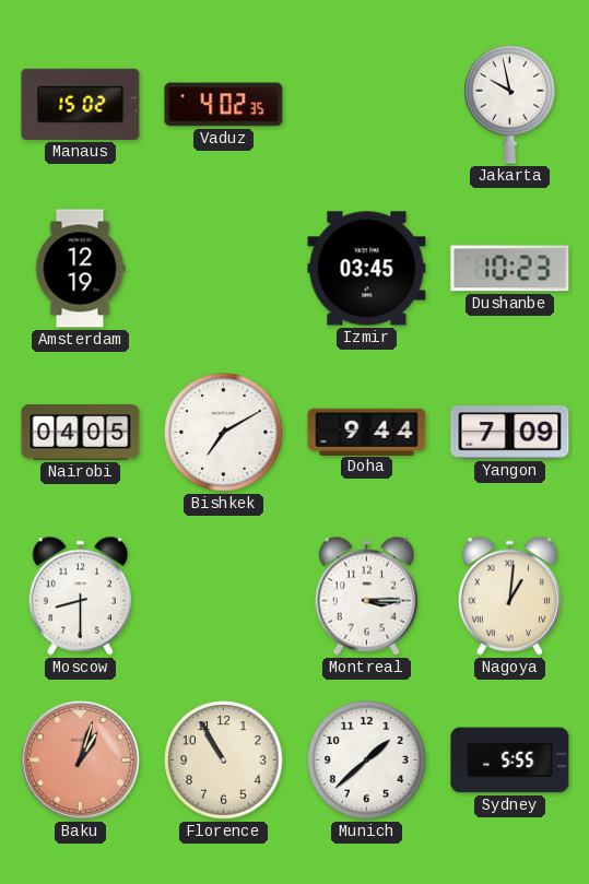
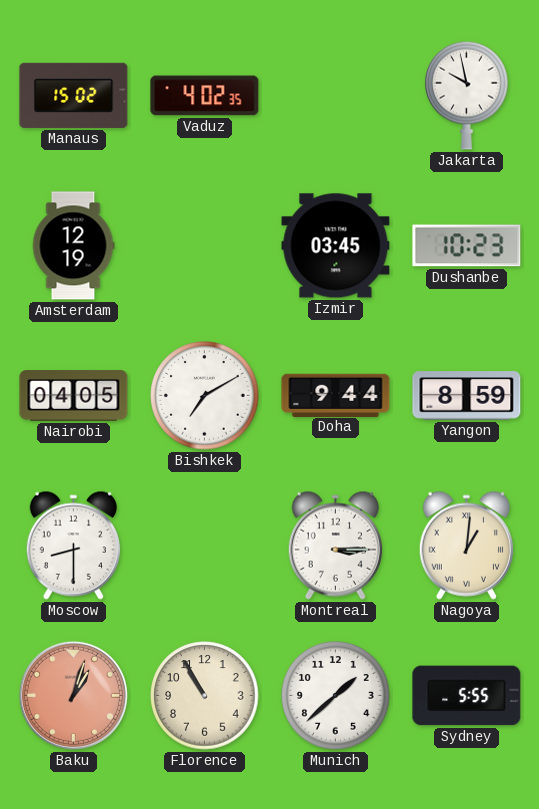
Yangon: 7:09 -> 8:59 (467, 396)
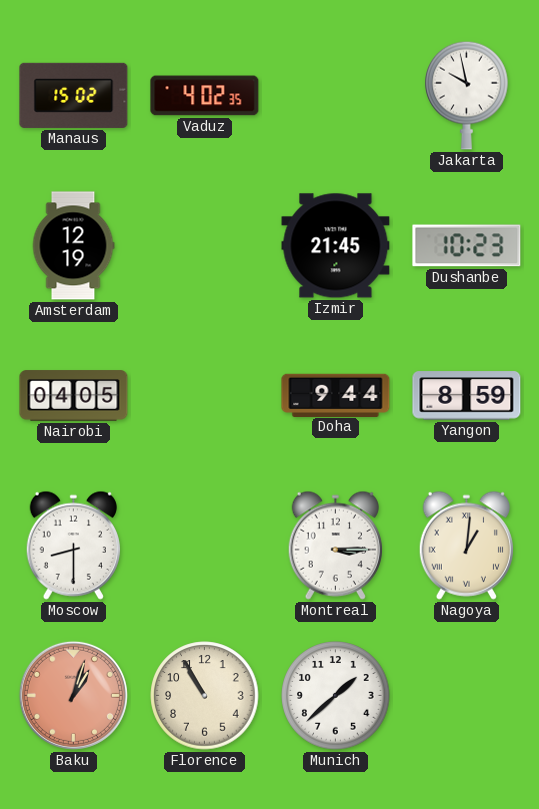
Izmir: 03:45 -> 21:45 (336, 246)
Bishkek: 7:10 -> none (205, 396)
Sydney: 5:55 -> none (467, 696)
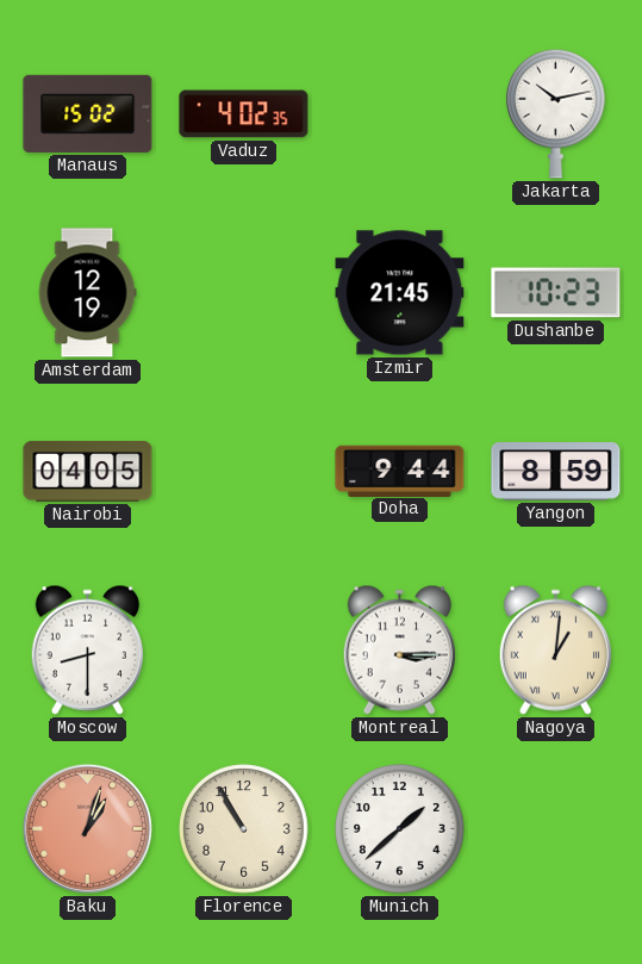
Jakarta: 9:58 -> 10:13 (556, 113)
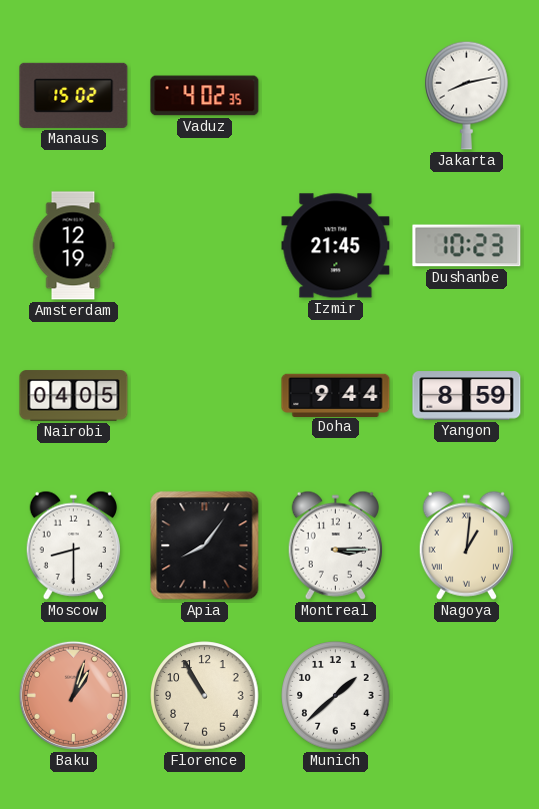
Jakarta: 10:13 -> 8:13 (467, 95)
Apia: none -> 8:06 (205, 546)
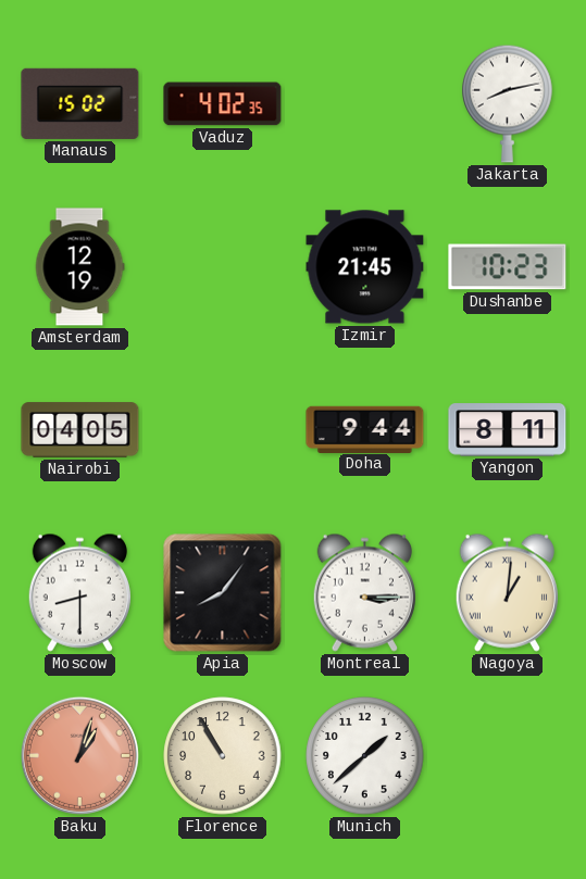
Yangon: 8:59 -> 8:11 (508, 430)
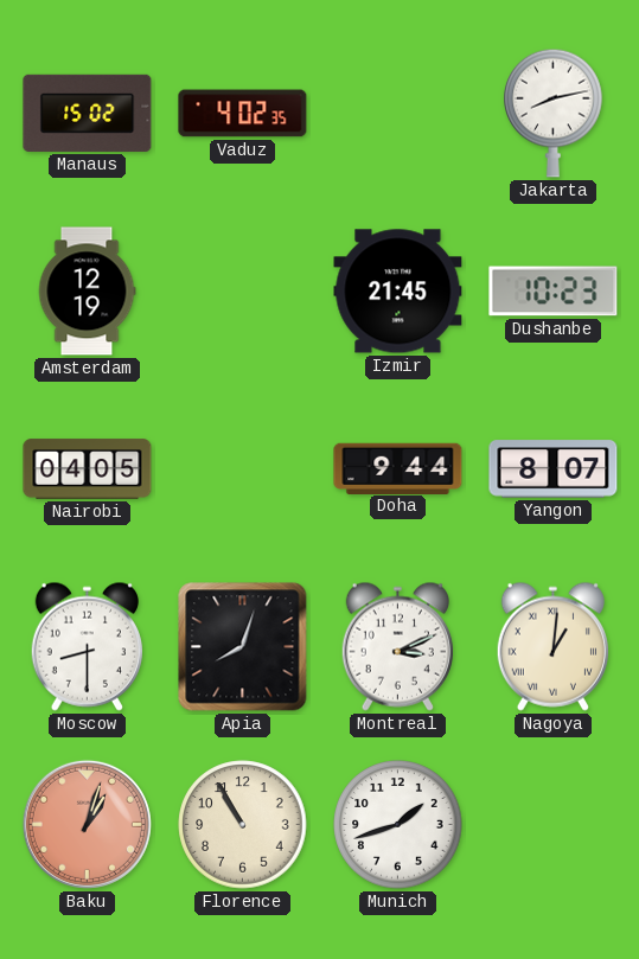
Yangon: 8:11 -> 8:07 (554, 469)
Apia: 8:06 -> 8:03 (243, 647)
Montreal: 3:15 -> 3:11 (397, 646)
Munich: 1:38 -> 1:42 (398, 825)
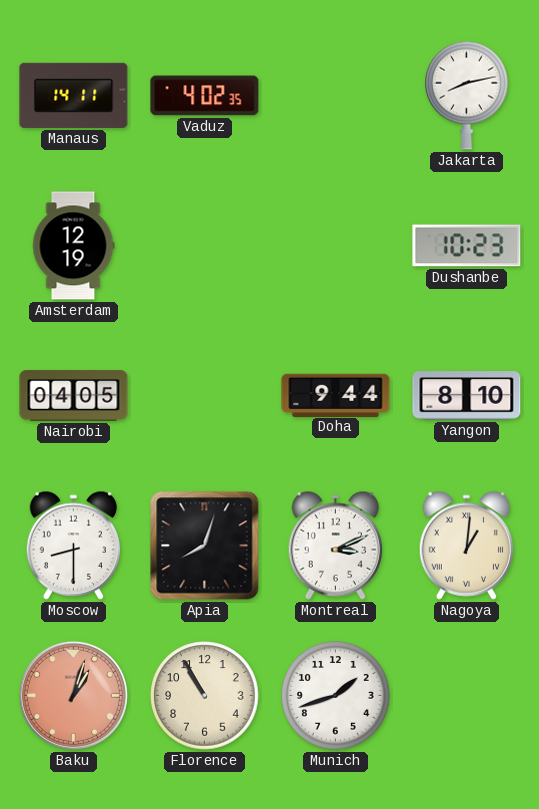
Manaus: 15:02 -> 14:11 (74, 95)
Izmir: 21:45 -> none (398, 292)
Yangon: 8:07 -> 8:10 (467, 396)
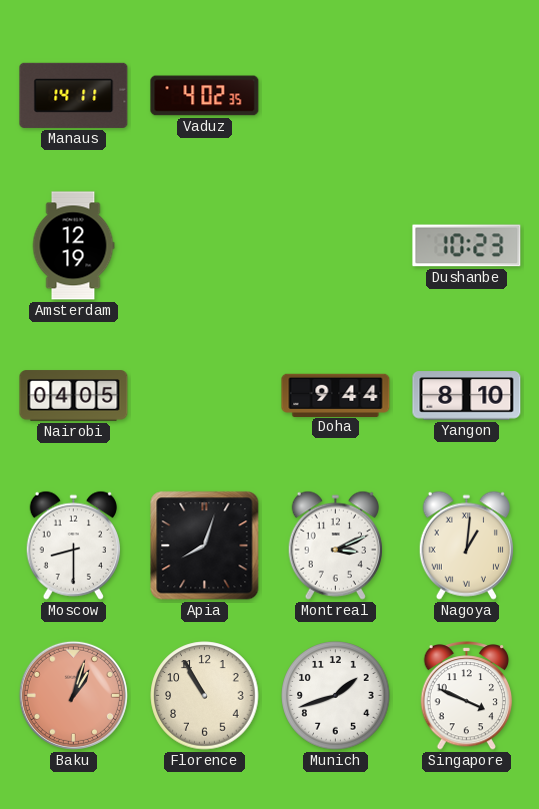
Jakarta: 8:13 -> none (467, 95)
Singapore: none -> 3:49 (467, 696)
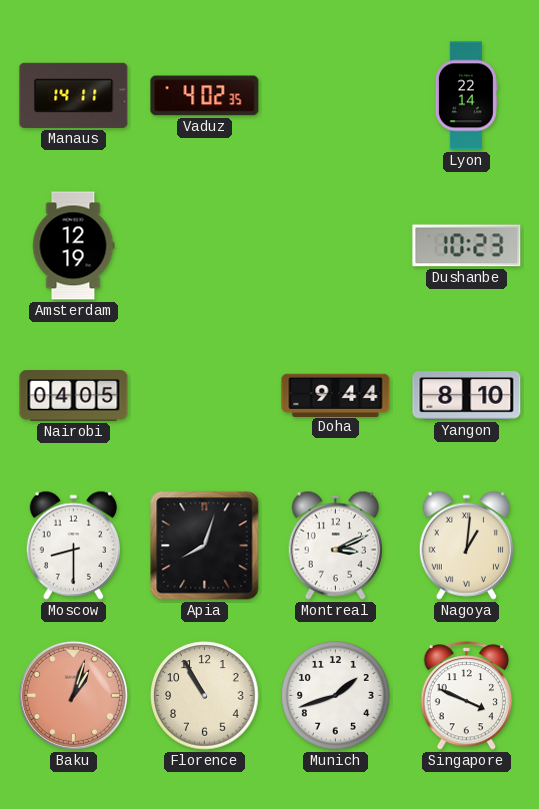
Lyon: none -> 22:14 (466, 96)
